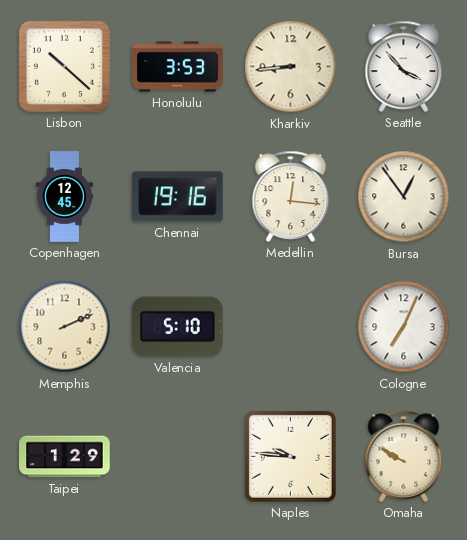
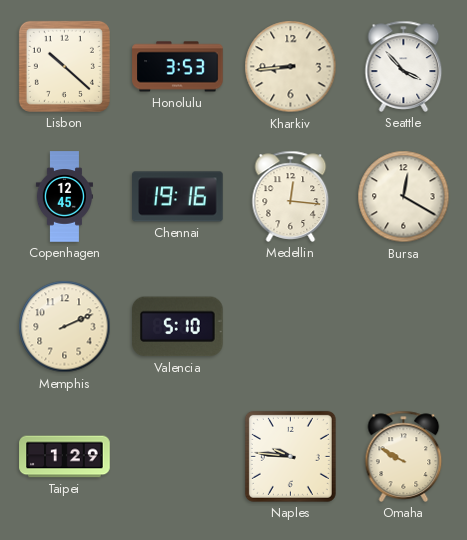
Bursa: 12:54 -> 12:20 (404, 197)
Cologne: 7:04 -> none (404, 327)
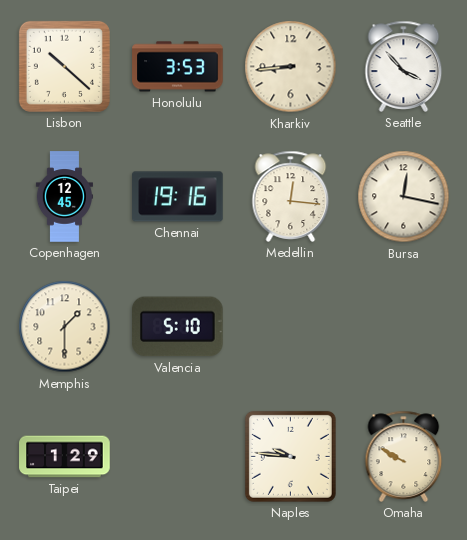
Bursa: 12:20 -> 12:17 (404, 197)
Memphis: 2:11 -> 1:30 (65, 327)
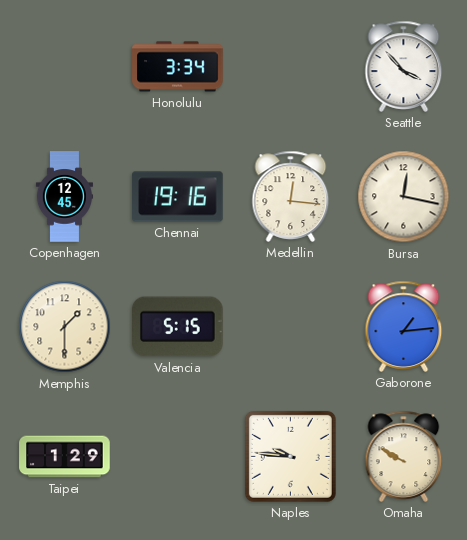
Lisbon: 10:22 -> none (64, 66)
Honolulu: 3:53 -> 3:34 (178, 67)
Kharkiv: 8:44 -> none (291, 67)
Valencia: 5:10 -> 5:15 (178, 327)
Gaborone: none -> 1:14 (404, 326)
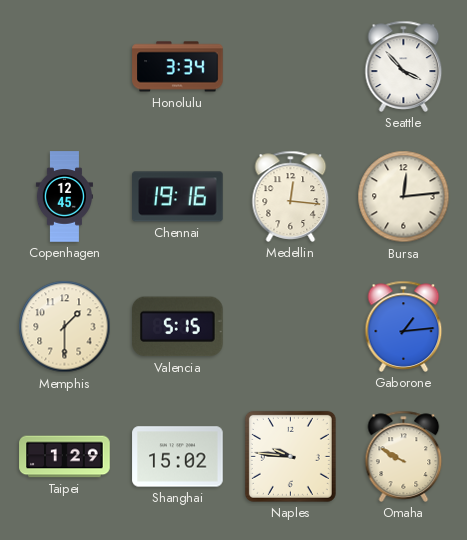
Bursa: 12:17 -> 12:14 (404, 197)
Shanghai: none -> 15:02 (178, 457)
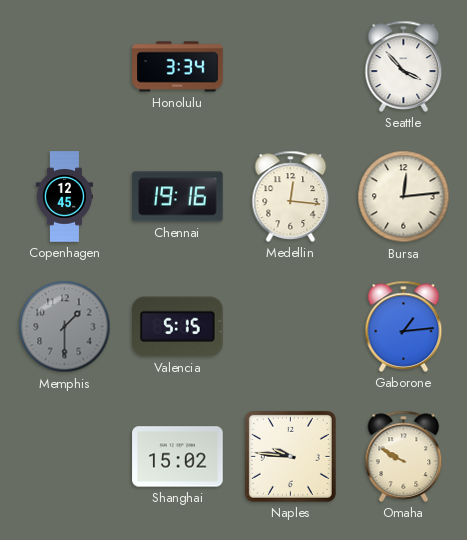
Memphis dial: cream -> grey (65, 327)
Taipei: 1:29 -> none (65, 457)
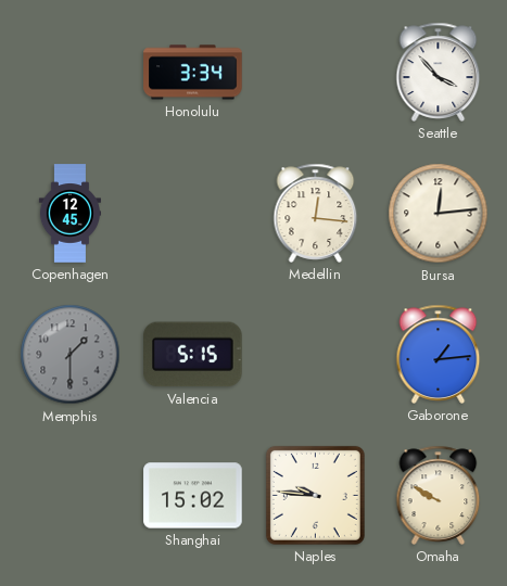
Chennai: 19:16 -> none (178, 197)
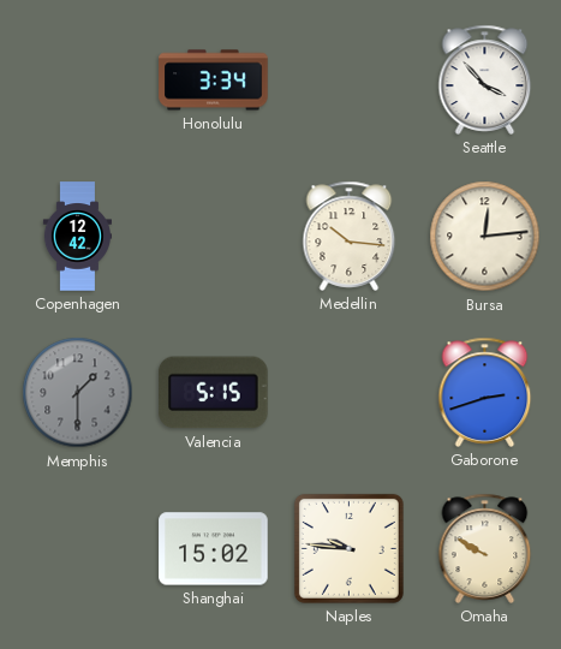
Copenhagen: 12:45 -> 12:42 (77, 237)
Medellin: 12:16 -> 10:16 (350, 236)
Gaborone: 1:14 -> 2:42 (485, 392)
